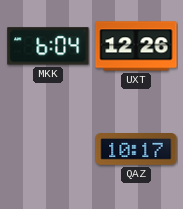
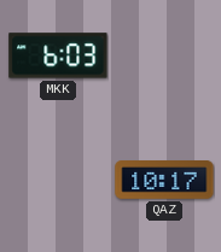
MKK: 6:04 -> 6:03 (58, 55)
UXT: 12:26 -> none (136, 46)
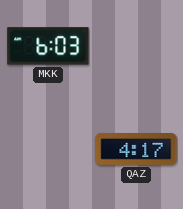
QAZ: 10:17 -> 4:17 (136, 150)
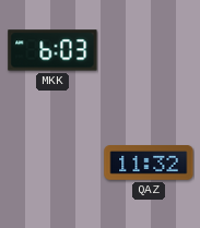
QAZ: 4:17 -> 11:32 (149, 164)
